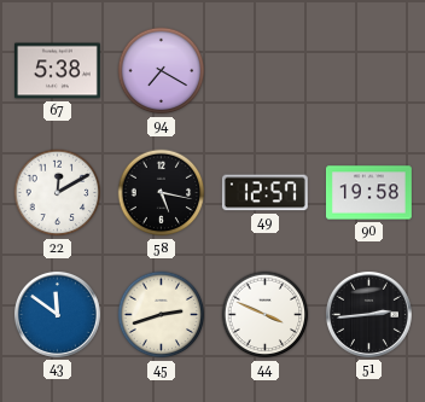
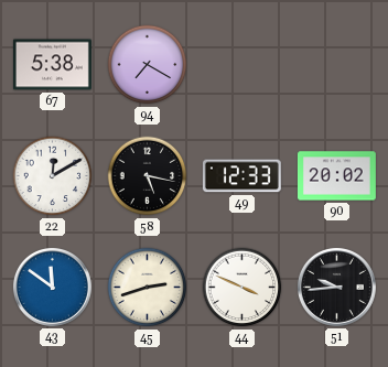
49: 12:57 -> 12:33 (241, 176)
90: 19:58 -> 20:02 (336, 176)
51: 2:44 -> 9:44 (336, 287)
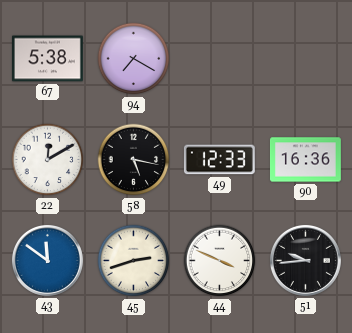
90: 20:02 -> 16:36 (305, 160)
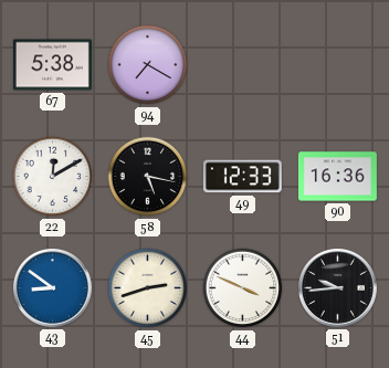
43: 11:51 -> 8:51 (52, 287)
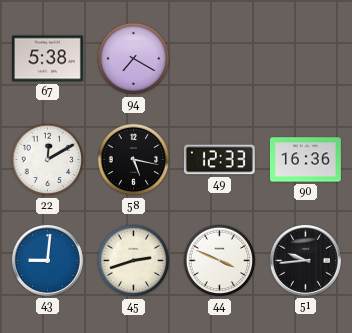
43: 8:51 -> 9:01 (47, 260)
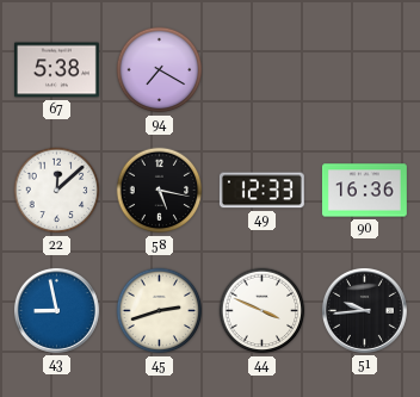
22: 12:10 -> 12:08 (57, 191)
43: 9:01 -> 8:58 (56, 310)
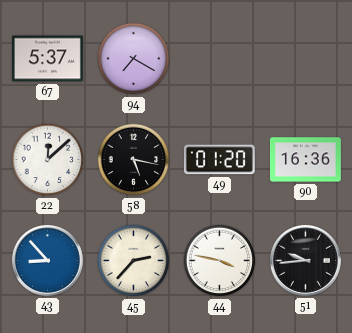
67: 5:38 -> 5:37 (47, 59)
49: 12:33 -> 01:20 (219, 160)
43: 8:58 -> 8:53 (47, 260)
45: 2:42 -> 2:37 (134, 261)
44: 3:49 -> 3:47 (220, 261)
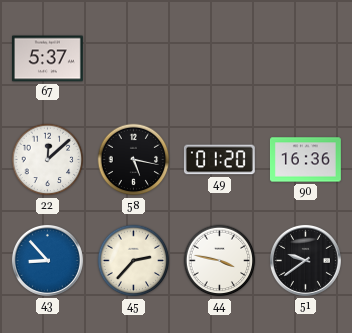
94: 7:20 -> none (134, 59)
51: 9:44 -> 9:39 (305, 260)
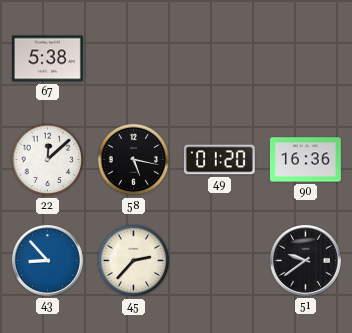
67: 5:37 -> 5:38 (47, 59)
44: 3:47 -> none (220, 261)
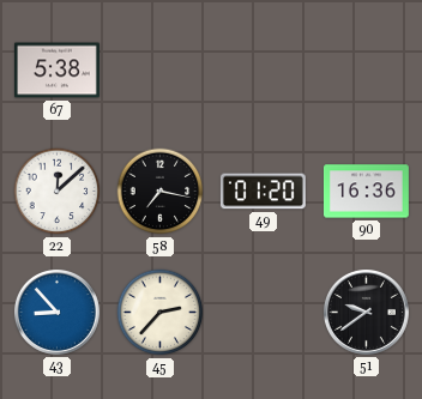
58: 5:17 -> 7:17 (161, 192)
